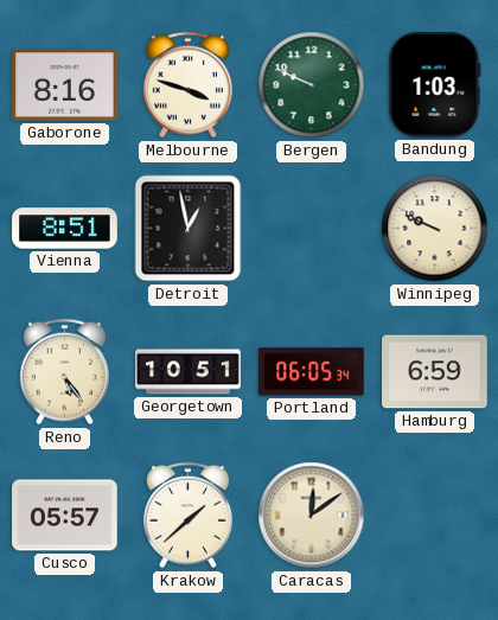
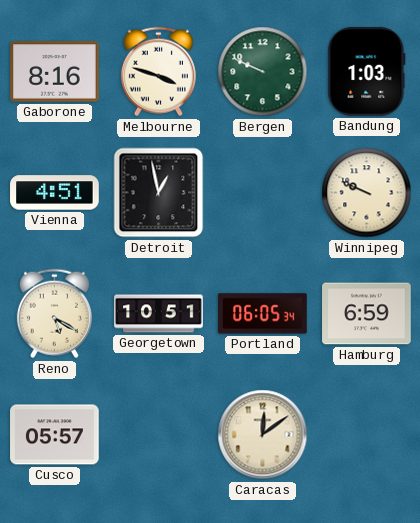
Vienna: 8:51 -> 4:51 (55, 193)
Reno: 5:24 -> 5:20 (54, 314)
Krakow: 1:38 -> none (187, 516)
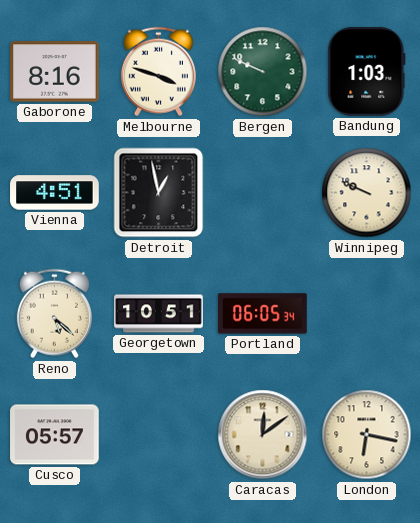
Reno: 5:20 -> 5:22 (54, 314)
Hamburg: 6:59 -> none (367, 314)
London: none -> 6:17 (367, 435)
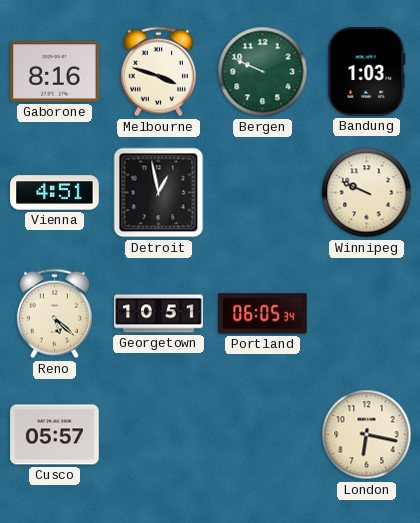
Caracas: 12:09 -> none (263, 435)
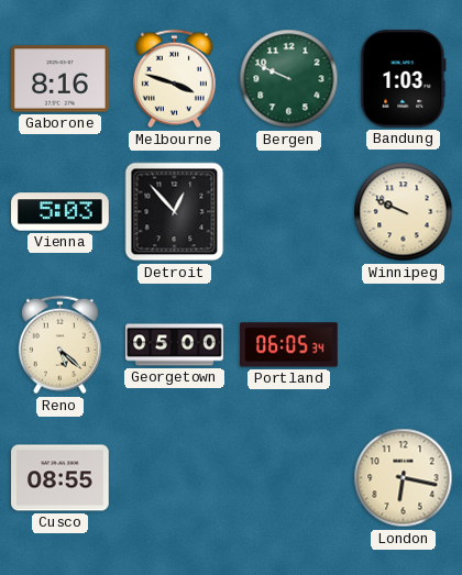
Vienna: 4:51 -> 5:03 (61, 212)
Detroit: 12:58 -> 12:53 (175, 212)
Georgetown: 10:51 -> 05:00 (175, 345)
Cusco: 05:57 -> 08:55 (61, 478)
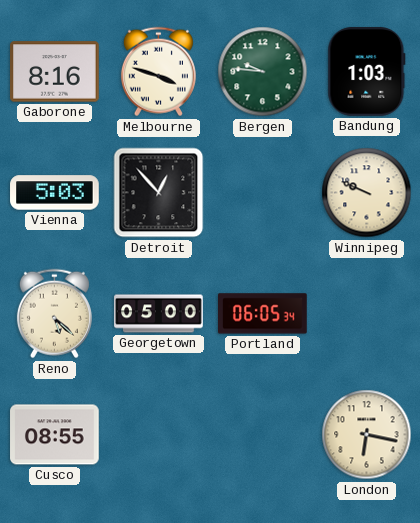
Bergen: 9:49 -> 9:46 (263, 72)
